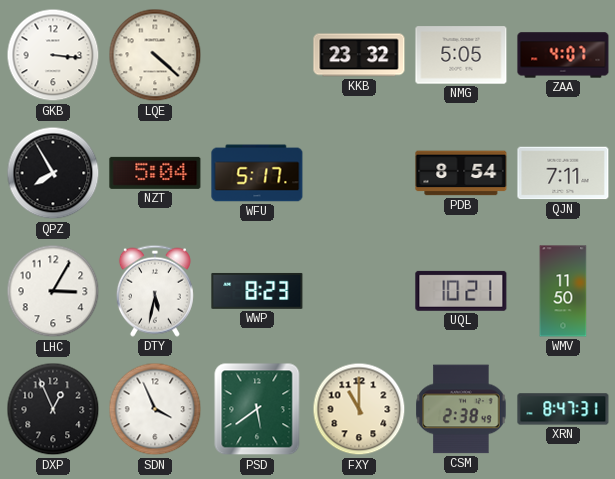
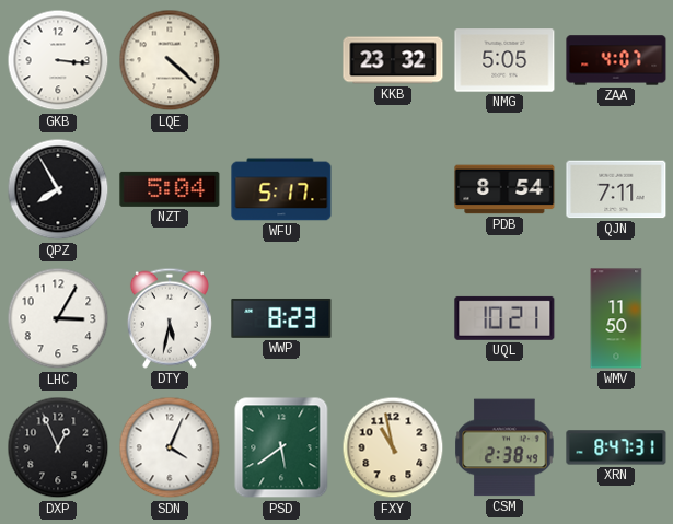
SDN: 3:56 -> 4:04 (170, 447)
FXY: 11:00 -> 10:58 (393, 447)
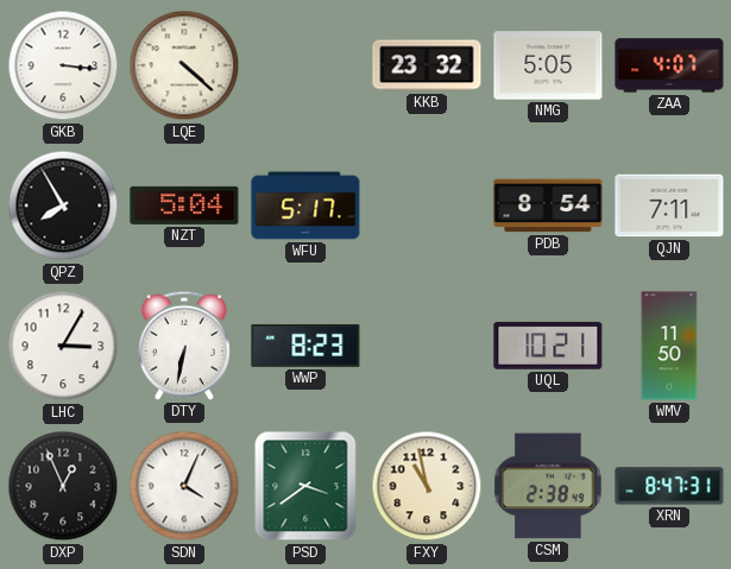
DTY: 5:32 -> 6:32 (184, 346)
PSD: 5:39 -> 3:39 (305, 486)
